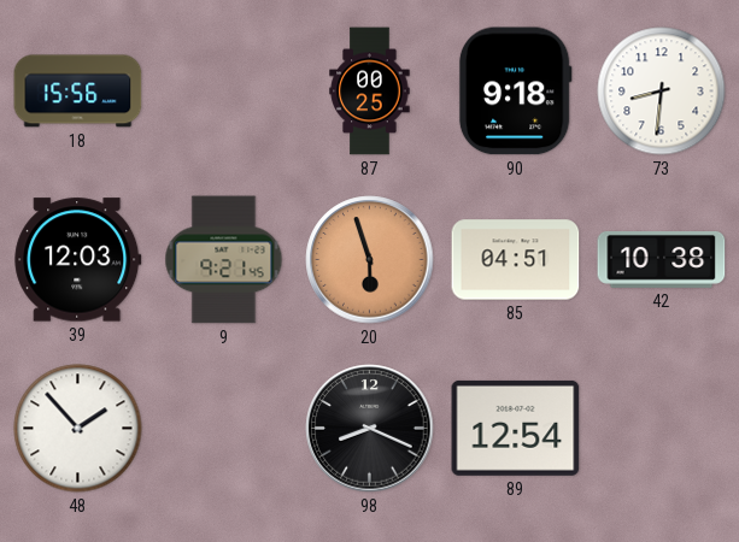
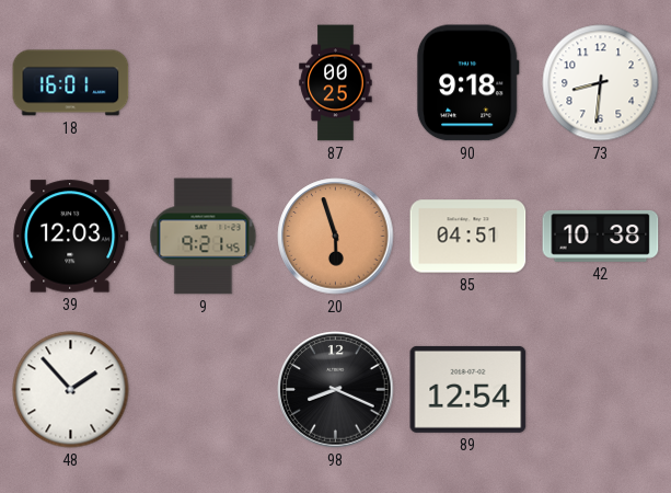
18: 15:56 -> 16:01 (71, 83)
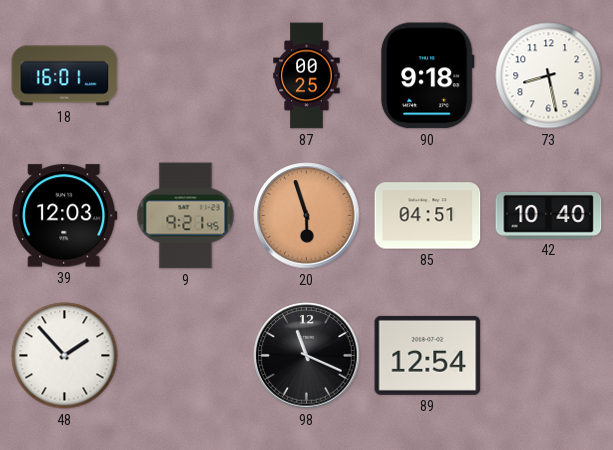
73: 8:31 -> 8:28 (549, 76)
42: 10:38 -> 10:40 (549, 215)
98: 8:19 -> 11:19 (307, 356)
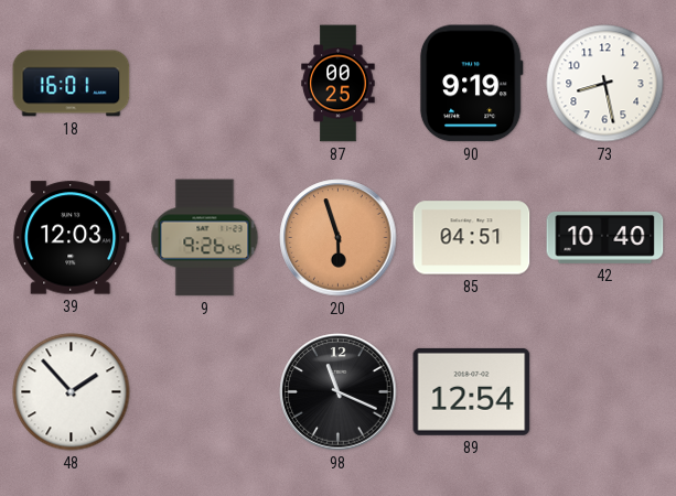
90: 9:18 -> 9:19 (471, 84)
9: 9:21 -> 9:26 (205, 238)
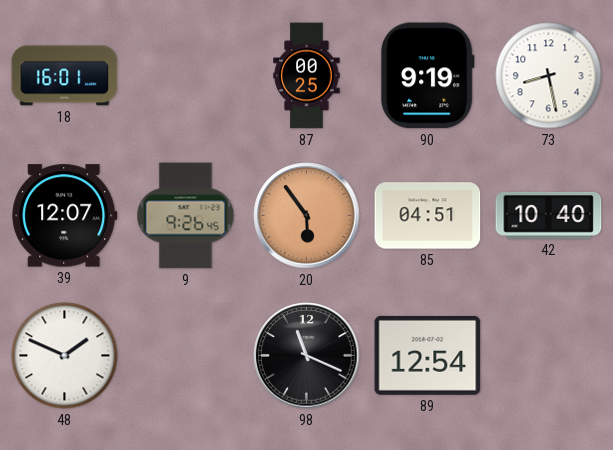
39: 12:03 -> 12:07 (65, 216)
20: 5:57 -> 5:54 (307, 216)
48: 1:53 -> 1:49 (65, 356)
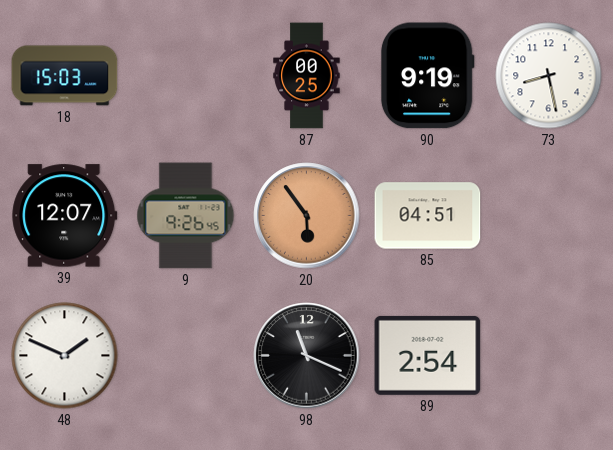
18: 16:01 -> 15:03 (65, 76)
42: 10:40 -> none (549, 215)
89: 12:54 -> 2:54 (428, 355)
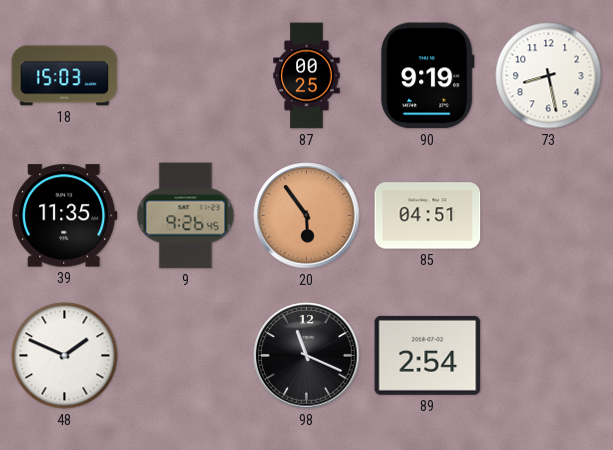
39: 12:07 -> 11:35 (65, 216)
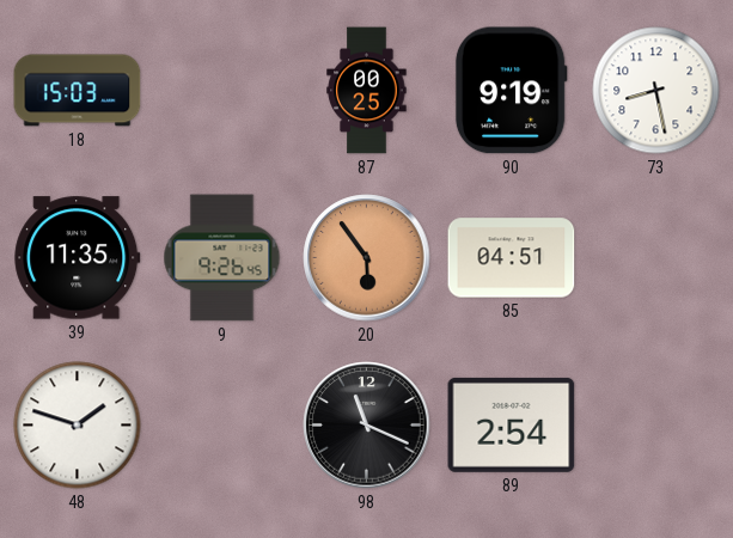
48: 1:49 -> 1:48 (78, 426)
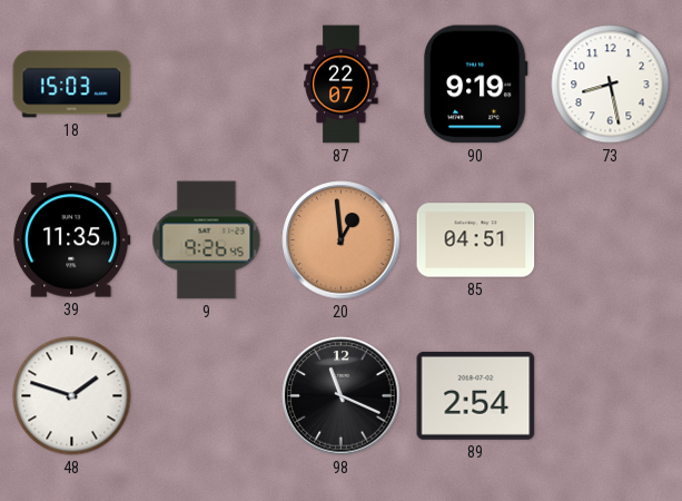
87: 00:25 -> 22:07 (342, 85)
20: 5:54 -> 12:59 (342, 240)
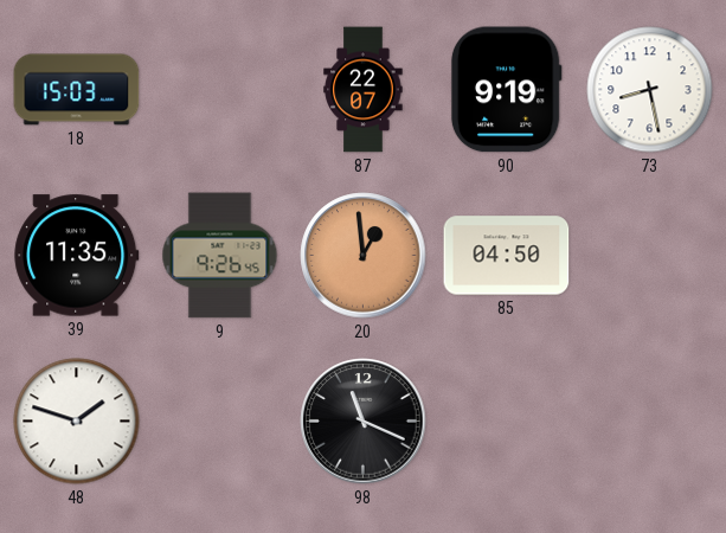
85: 04:51 -> 04:50 (507, 256)
89: 2:54 -> none (476, 395)
